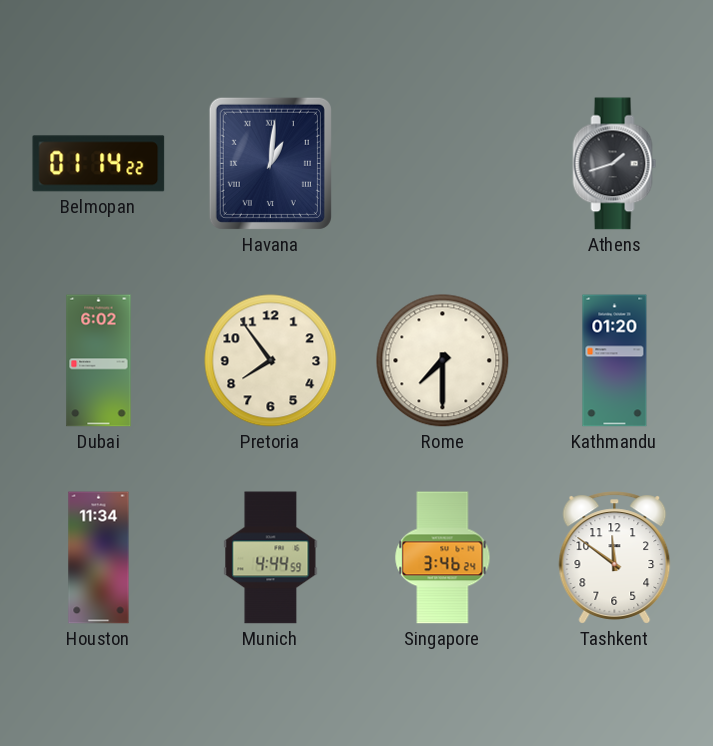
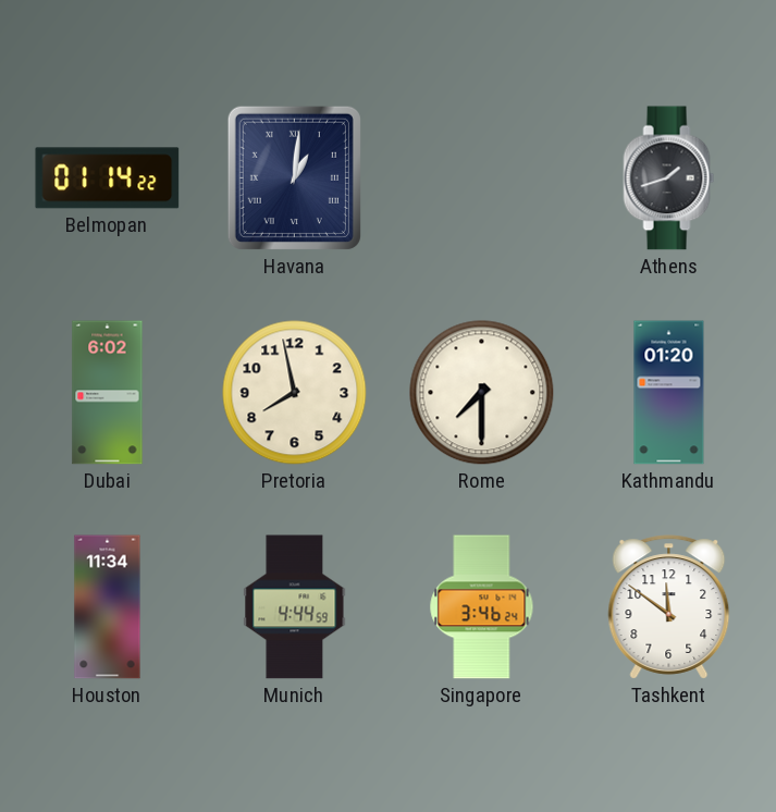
Pretoria: 7:54 -> 7:58 (295, 393)
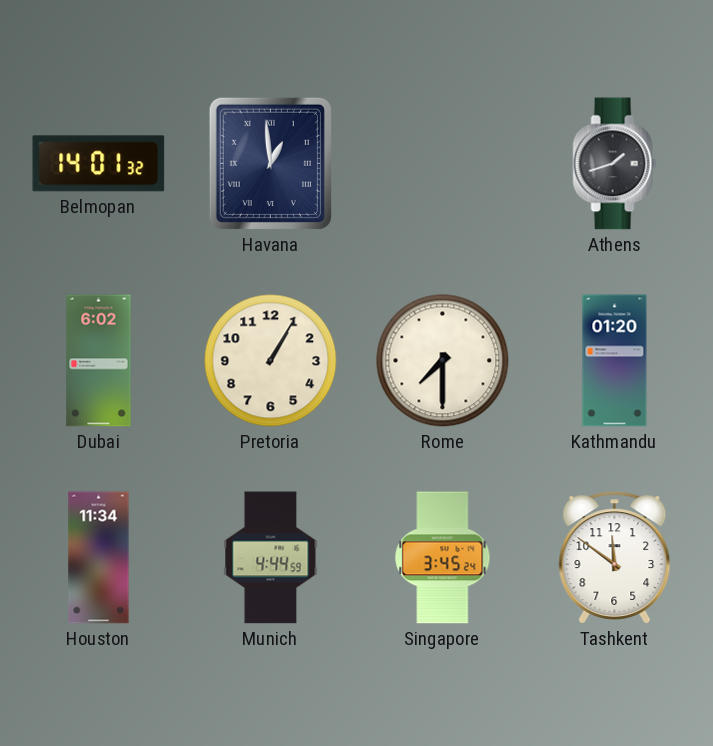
Belmopan: 01:14 -> 14:01 (99, 164)
Havana: 1:01 -> 12:59 (270, 163)
Pretoria: 7:58 -> 1:05 (271, 361)
Singapore: 3:46 -> 3:45 (443, 558)
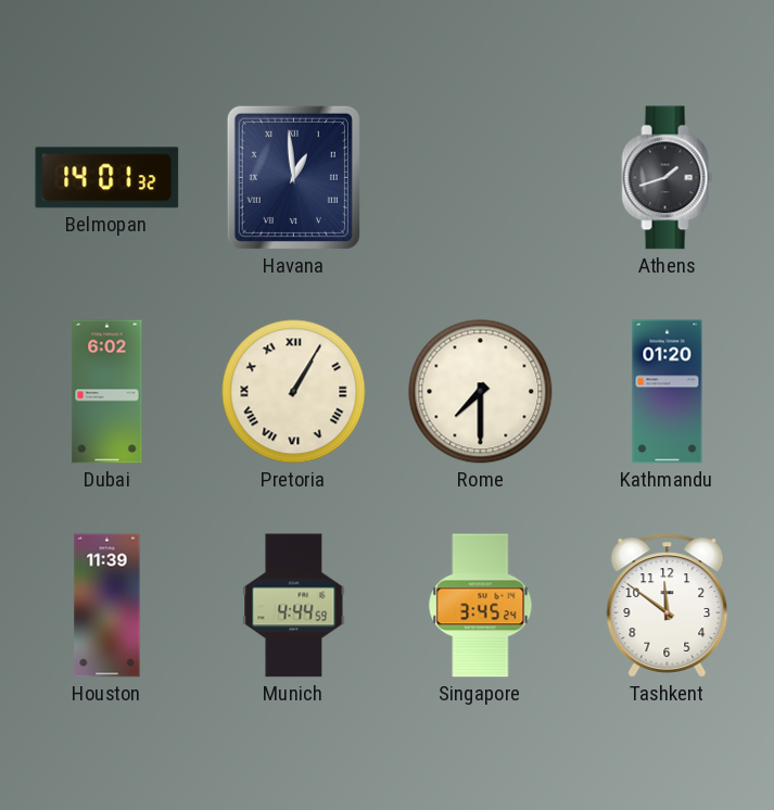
Pretoria numerals: Arabic -> Roman (294, 392)
Houston: 11:34 -> 11:39 (107, 606)
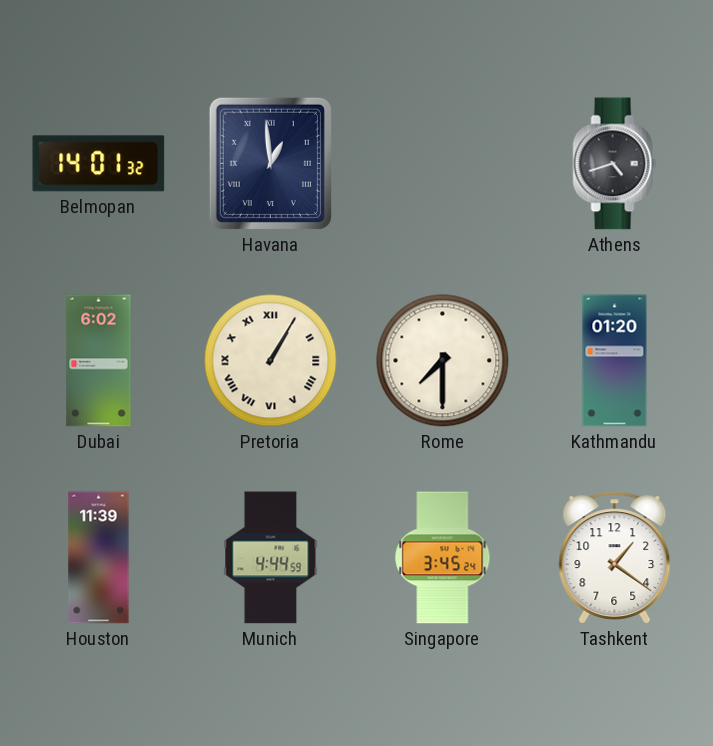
Athens: 1:42 -> 4:42 (615, 164)
Tashkent: 11:51 -> 1:21 (615, 558)
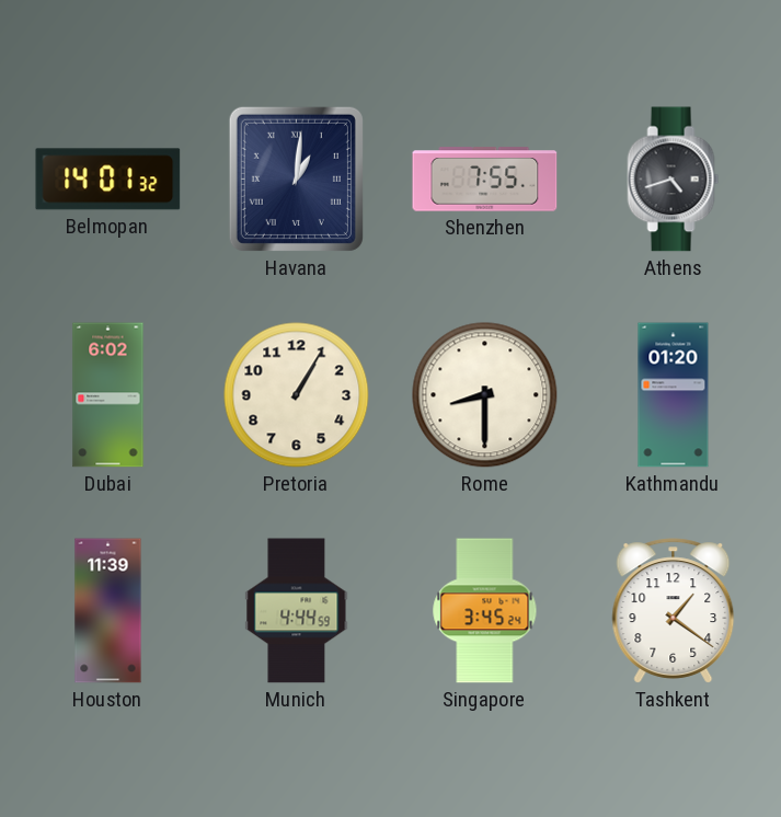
Havana: 12:59 -> 1:01 (296, 179)
Shenzhen: none -> 7:55 (485, 180)
Pretoria numerals: Roman -> Arabic (297, 395)
Rome: 7:30 -> 8:30 (485, 395)
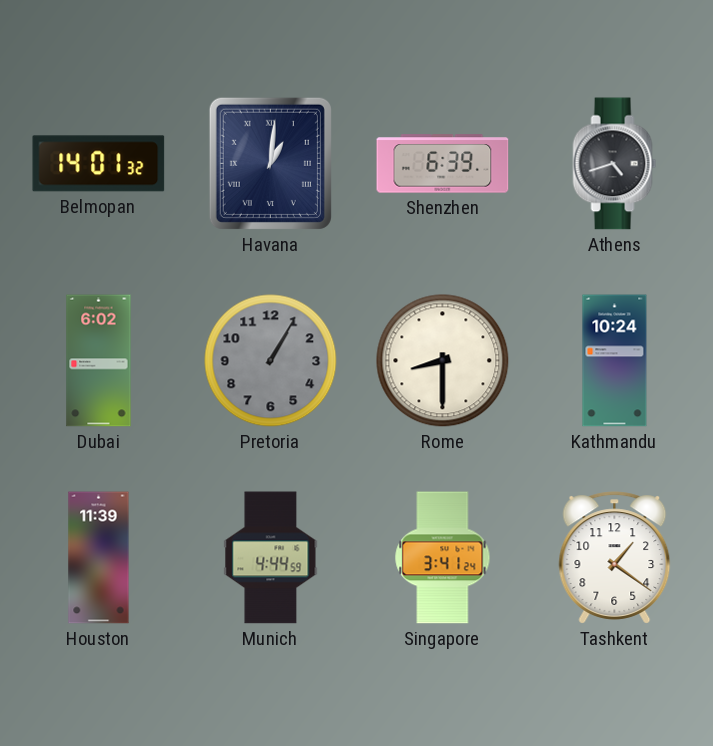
Shenzhen: 7:55 -> 6:39 (443, 164)
Pretoria dial: cream -> grey (271, 361)
Kathmandu: 01:20 -> 10:24 (615, 361)
Singapore: 3:45 -> 3:41 (443, 558)
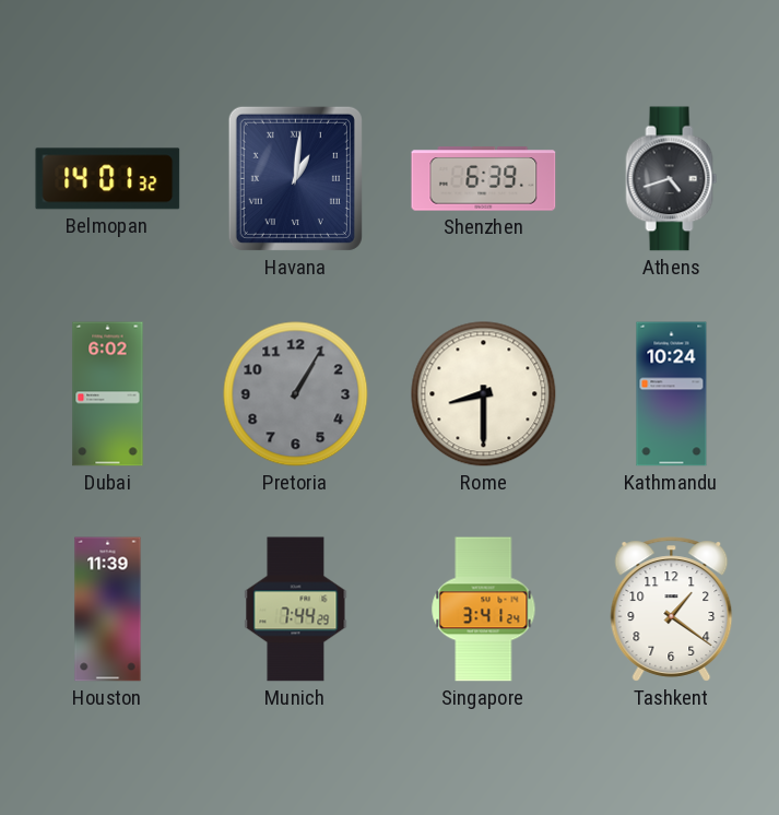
Munich: 4:44 -> 7:44 (296, 610)
